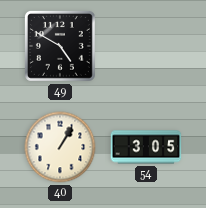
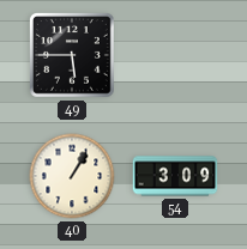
49: 4:50 -> 5:45 (72, 55)
54: 3:05 -> 3:09 (175, 176)
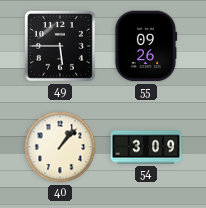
55: none -> 09:26 (146, 46)
40: 1:05 -> 1:07 (60, 147)
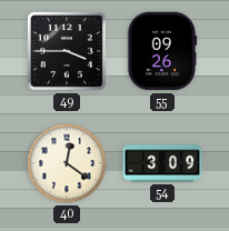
49: 5:45 -> 3:45 (67, 51)
40: 1:07 -> 12:21 (67, 163)
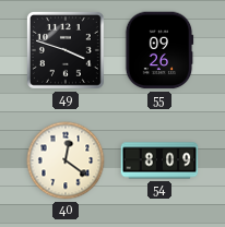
49: 3:45 -> 3:48 (66, 50)
54: 3:09 -> 8:09 (159, 160)
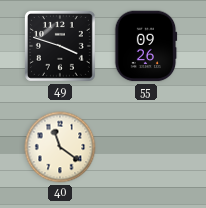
40: 12:21 -> 11:21 (60, 147)
54: 8:09 -> none (159, 160)
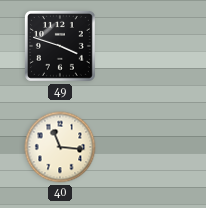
55: 09:26 -> none (146, 46)
40: 11:21 -> 11:16 (60, 147)
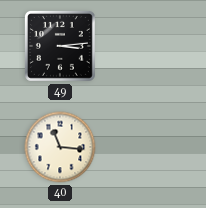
49: 3:48 -> 3:14 (60, 46)
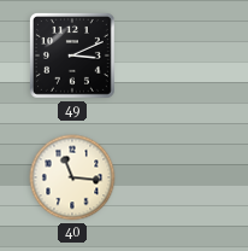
49: 3:14 -> 3:11 (72, 56)
